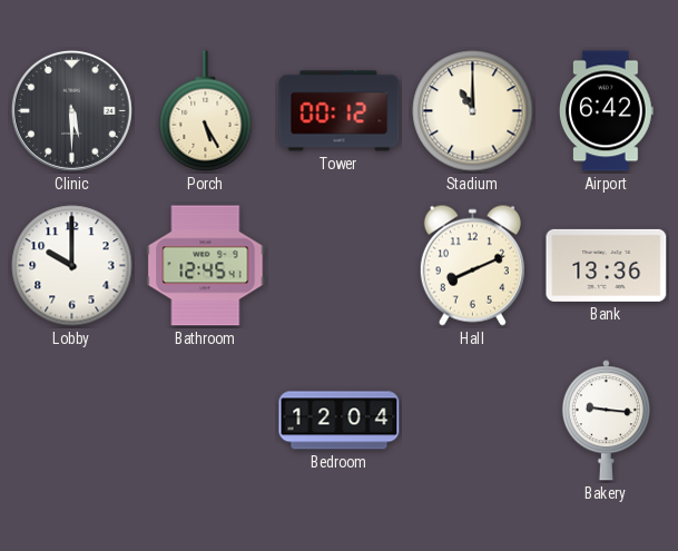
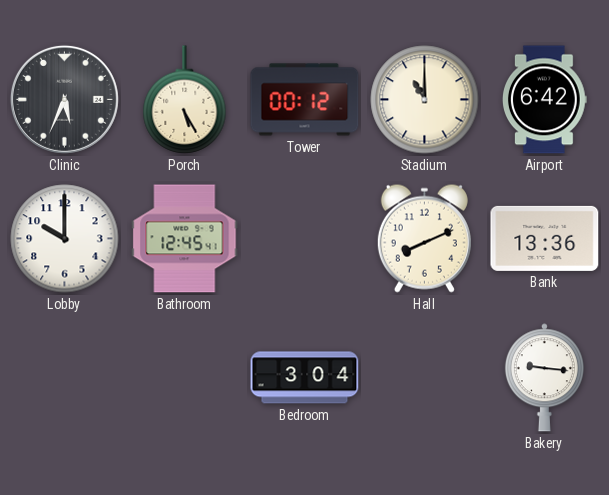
Clinic: 5:30 -> 5:34 (64, 99)
Bedroom: 12:04 -> 3:04 (305, 378)
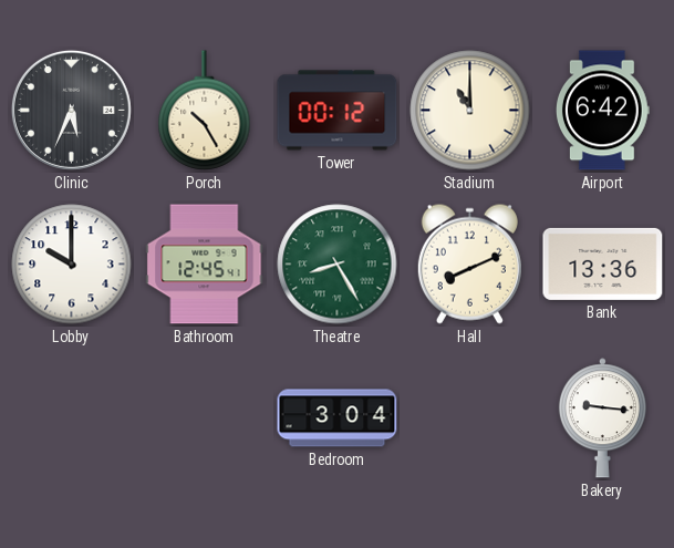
Porch: 5:25 -> 10:25 (205, 111)
Theatre: none -> 8:25 (338, 265)
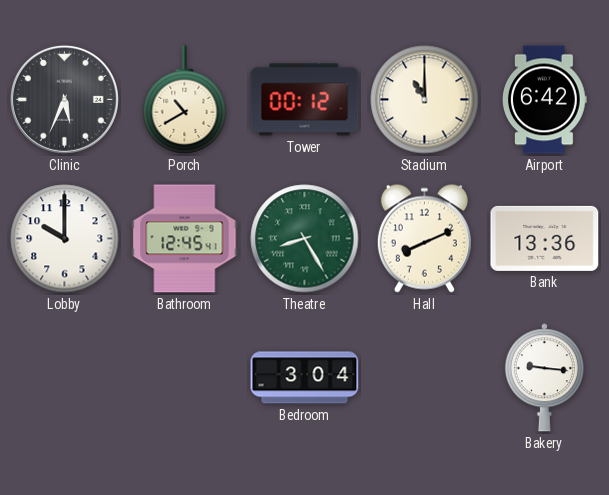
Porch: 10:25 -> 10:40 (185, 100)
